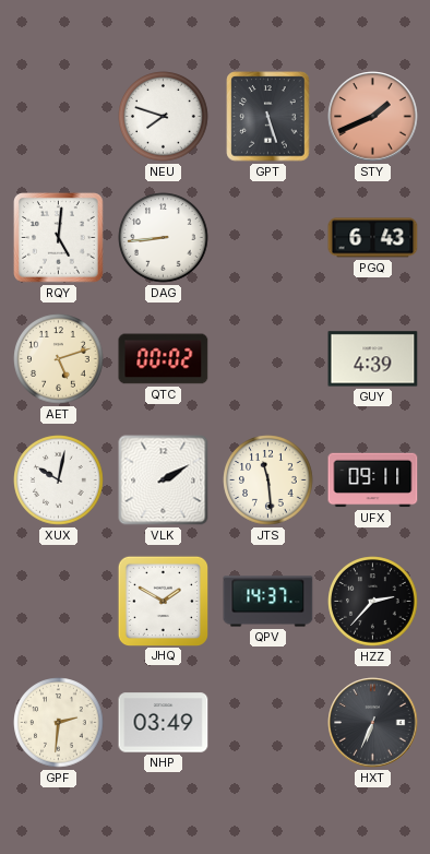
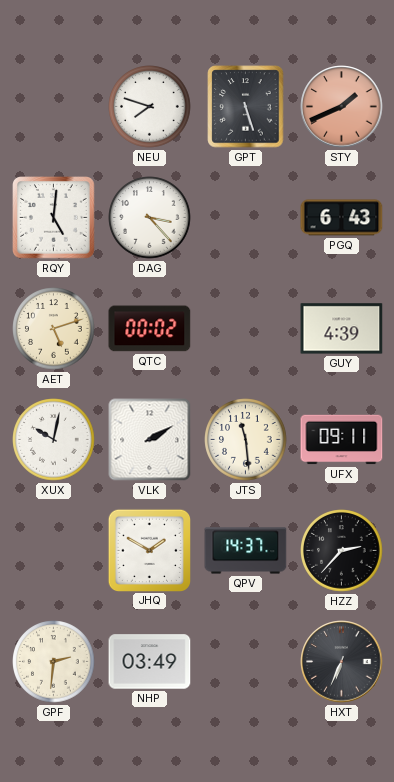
DAG: 8:44 -> 3:23 (150, 218)
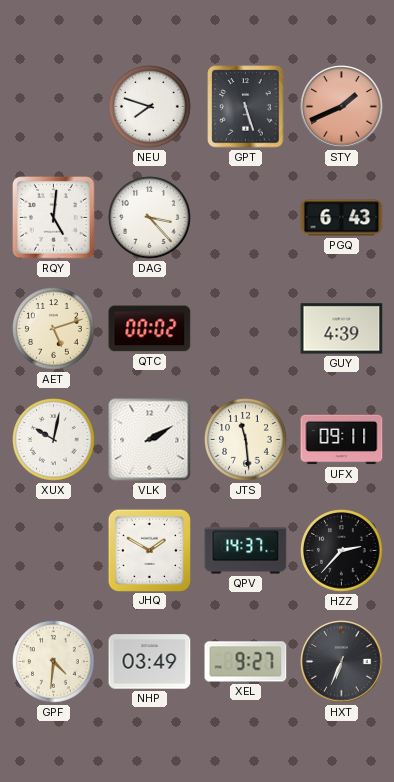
GPF: 2:31 -> 4:31 (54, 662)
XEL: none -> 9:27 (246, 662)
